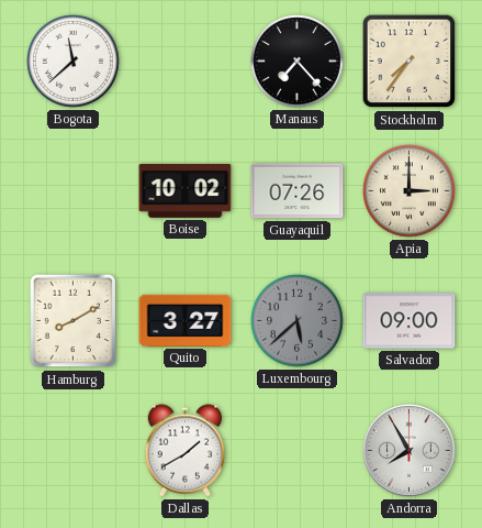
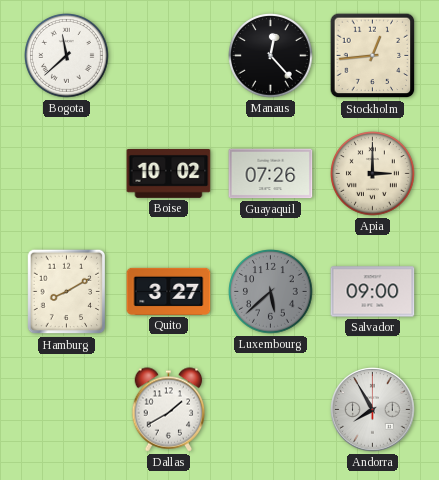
Manaus: 7:23 -> 12:23 (271, 56)
Stockholm: 7:36 -> 12:44 (373, 56)
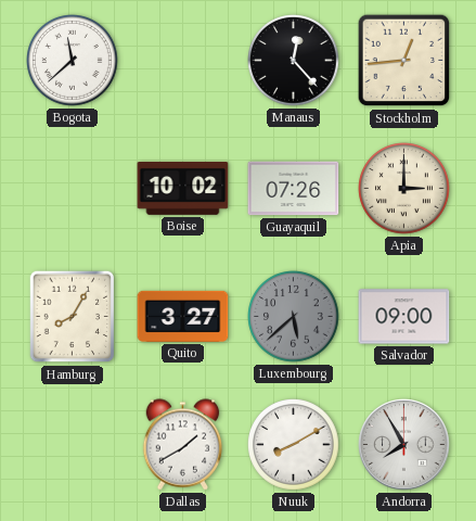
Hamburg: 8:10 -> 8:05 (73, 317)
Nuuk: none -> 8:10 (294, 445)
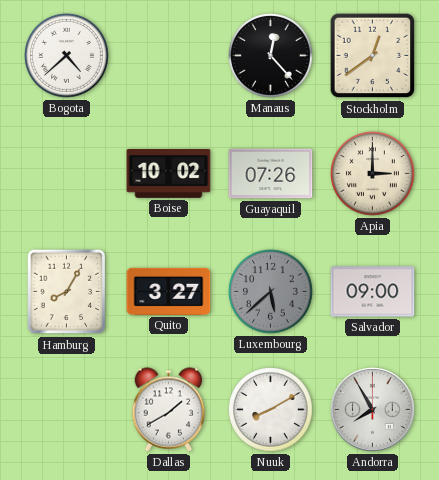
Bogota: 11:38 -> 4:38 (67, 56)
Stockholm: 12:44 -> 12:39 (373, 56)
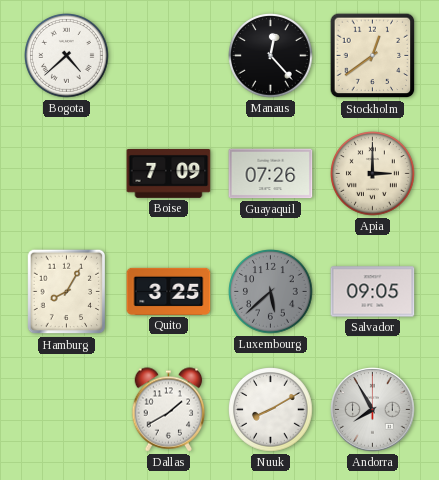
Boise: 10:02 -> 7:09 (169, 173)
Quito: 3:27 -> 3:25 (169, 291)
Salvador: 09:00 -> 09:05 (373, 292)
